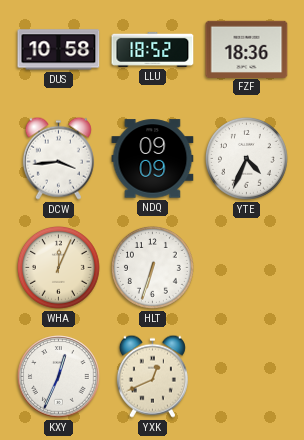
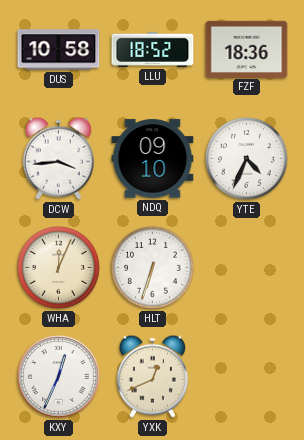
NDQ: 09:09 -> 09:10 (153, 159)
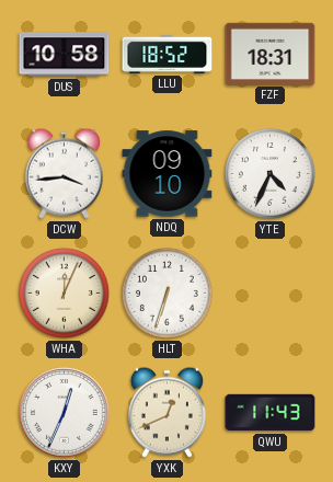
FZF: 18:36 -> 18:31 (271, 54)
QWU: none -> 11:43 (271, 413)
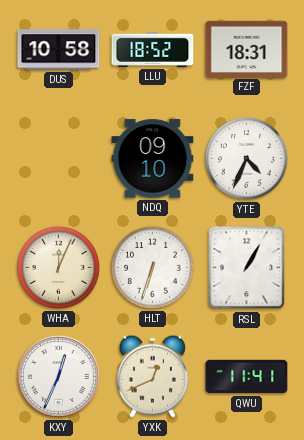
DCW: 3:44 -> none (64, 173)
RSL: none -> 1:05 (247, 268)
QWU: 11:43 -> 11:41 (247, 377)
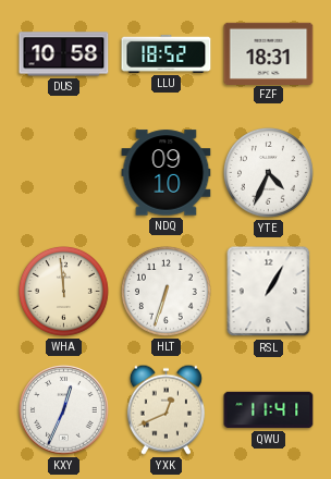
WHA: 12:04 -> 11:59 (63, 291)
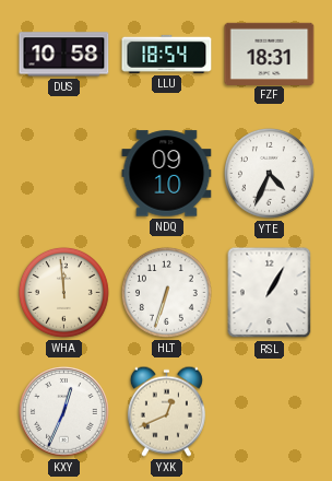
LLU: 18:52 -> 18:54 (167, 54)
QWU: 11:41 -> none (269, 410)
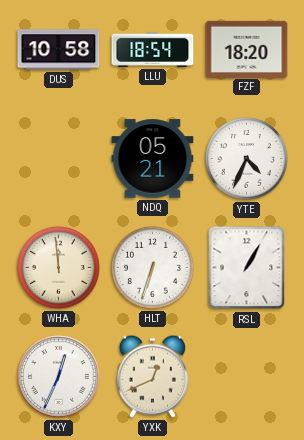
FZF: 18:31 -> 18:20 (247, 49)
NDQ: 09:10 -> 05:21 (153, 159)
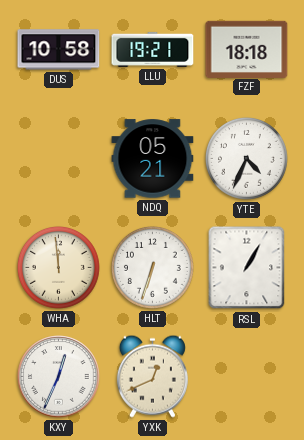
LLU: 18:54 -> 19:21 (153, 49)
FZF: 18:20 -> 18:18 (247, 49)
